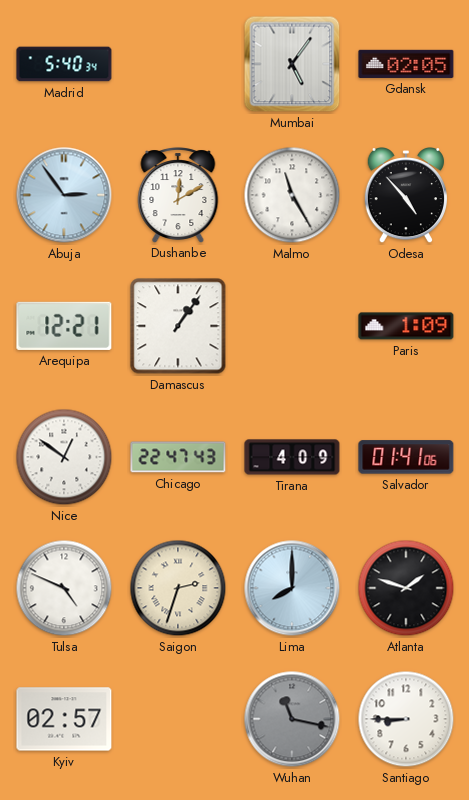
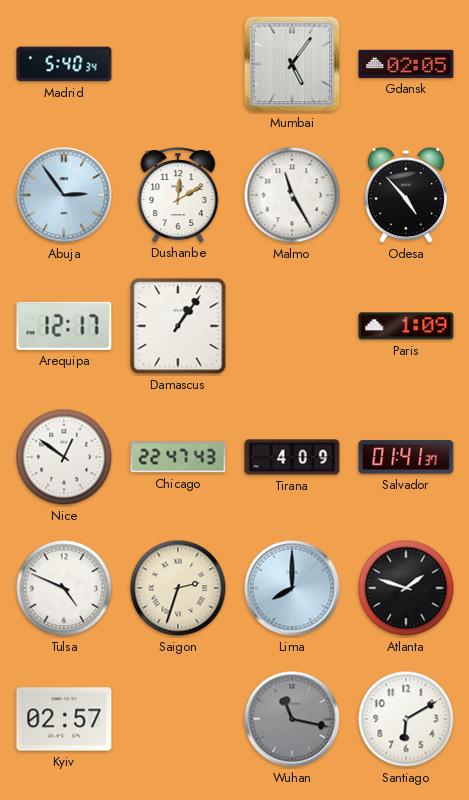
Arequipa: 12:21 -> 12:17 (64, 326)
Salvador: 01:41:06 -> 01:41:37 (406, 457)
Santiago: 8:45 -> 6:10 (406, 719)
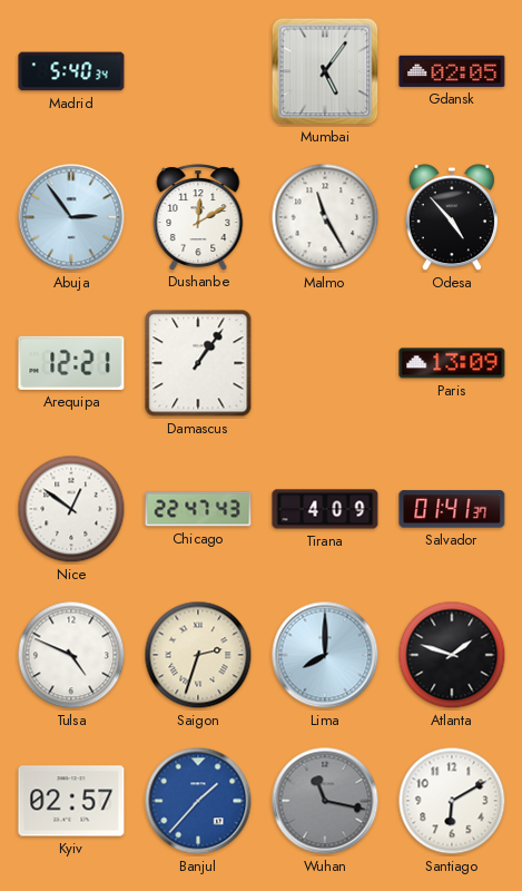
Arequipa: 12:17 -> 12:21 (71, 363)
Paris: 1:09 -> 13:09 (452, 363)
Banjul: none -> 1:37 (198, 801)
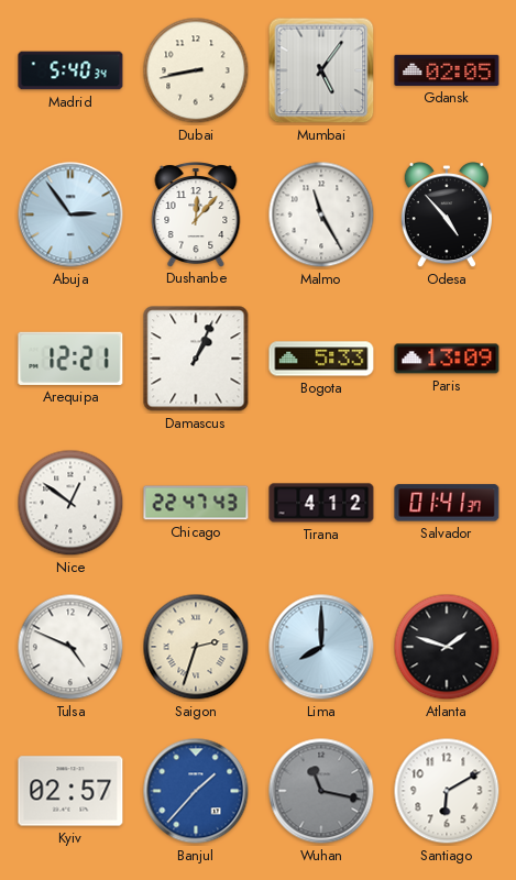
Dubai: none -> 8:43 (196, 70)
Dushanbe: 12:10 -> 12:07 (196, 215)
Damascus: 1:06 -> 1:04 (196, 359)
Bogota: none -> 5:33 (321, 359)
Tirana: 4:09 -> 4:12 (321, 503)
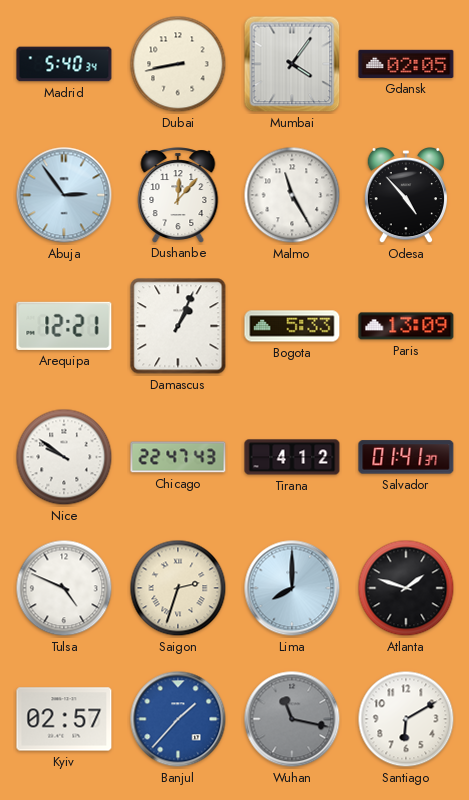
Mumbai: 5:06 -> 4:06 (292, 64)
Nice: 12:51 -> 9:51 (64, 457)
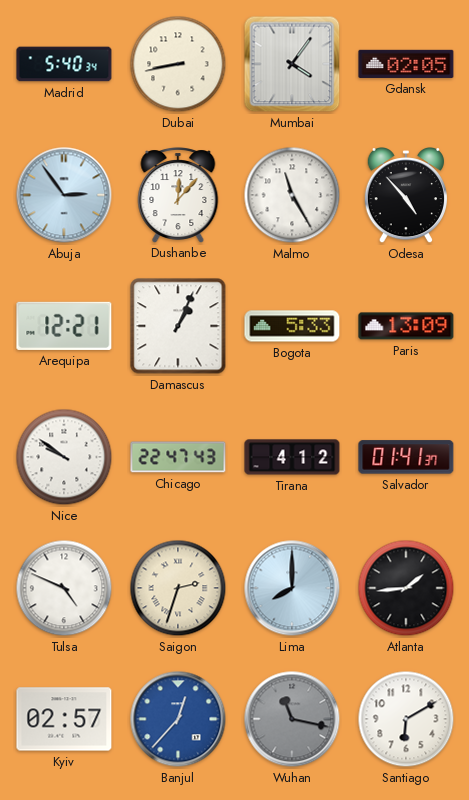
Atlanta: 1:48 -> 1:44 (406, 588)
Banjul: 1:37 -> 12:37 (178, 719)
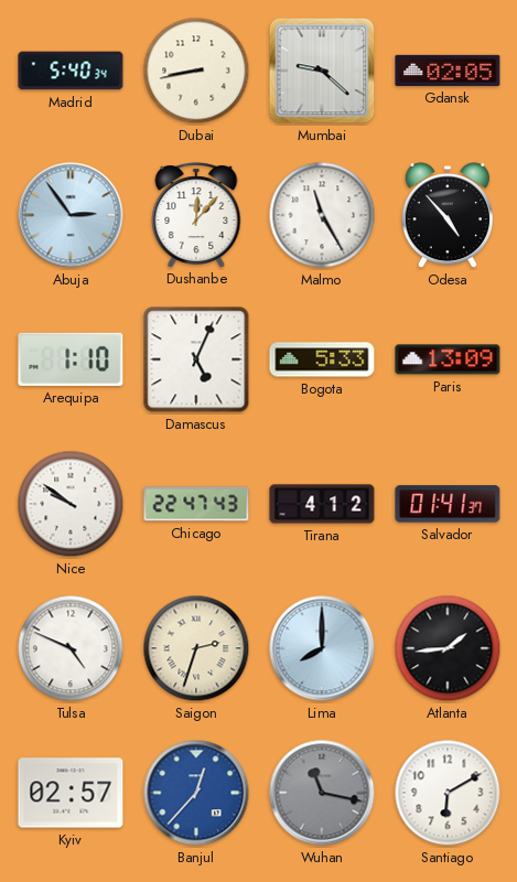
Mumbai: 4:06 -> 9:22 (322, 71)
Arequipa: 12:21 -> 1:10 (71, 359)
Damascus: 1:04 -> 5:04 (196, 359)
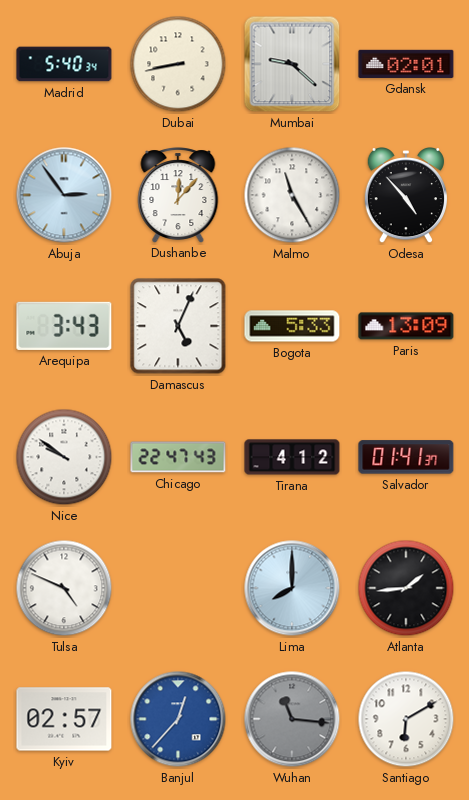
Gdansk: 02:05 -> 02:01 (406, 64)
Arequipa: 1:10 -> 3:43 (64, 326)
Saigon: 2:33 -> none (196, 648)
Wuhan: 11:17 -> 11:16 (292, 719)
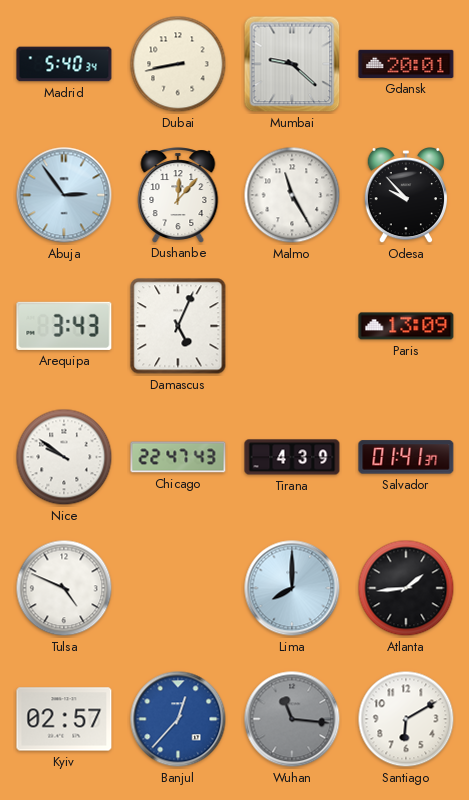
Gdansk: 02:01 -> 20:01 (406, 64)
Odesa: 4:53 -> 9:53 (405, 196)
Bogota: 5:33 -> none (292, 326)
Tirana: 4:12 -> 4:39 (292, 457)
